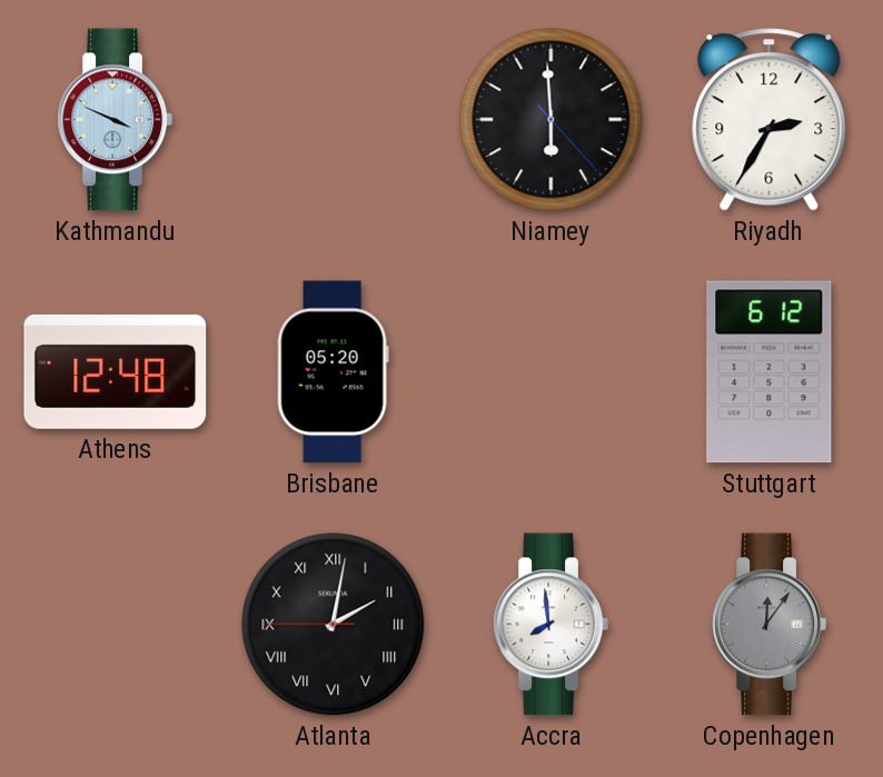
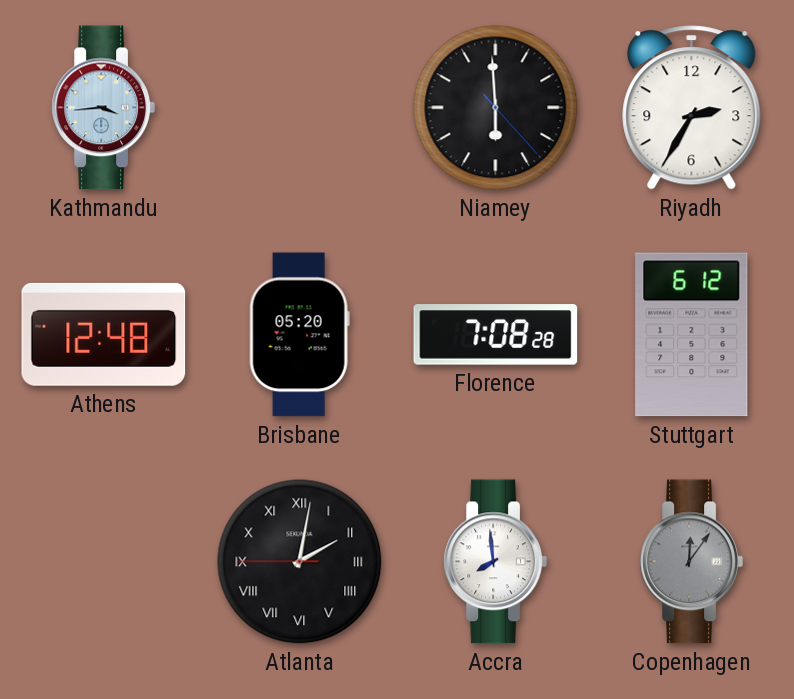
Kathmandu: 3:49 -> 3:44 (103, 108)
Florence: none -> 7:08 (496, 335)
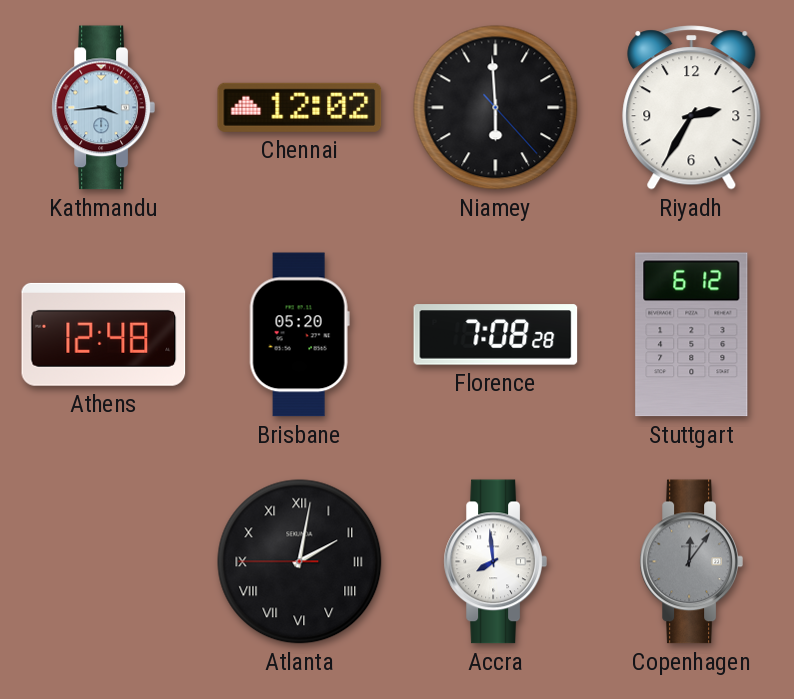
Chennai: none -> 12:02 (300, 107)
